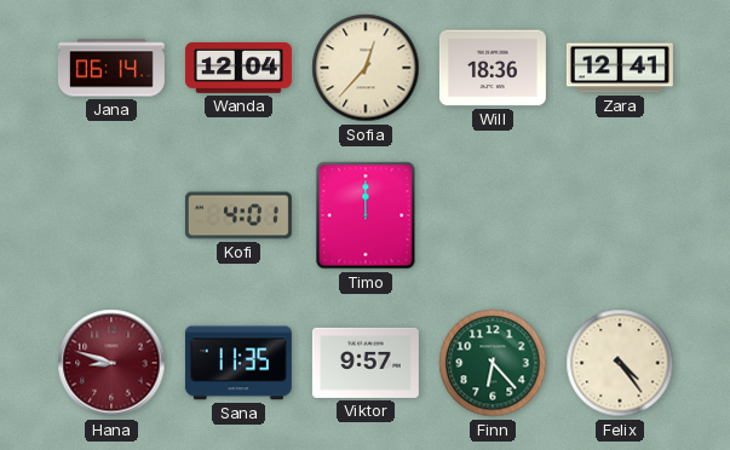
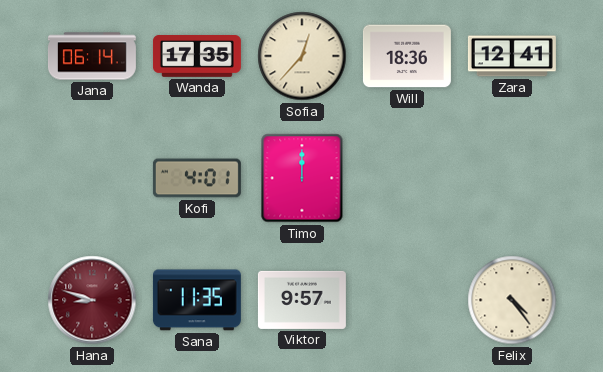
Wanda: 12:04 -> 17:35 (197, 57)
Finn: 6:23 -> none (493, 363)
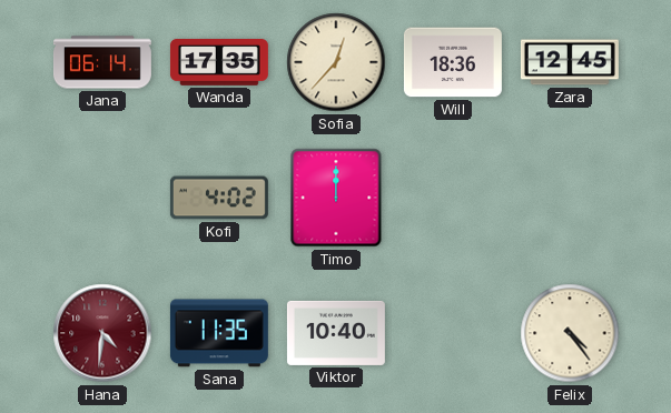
Zara: 12:41 -> 12:45 (570, 62)
Kofi: 4:01 -> 4:02 (219, 198)
Hana: 8:48 -> 4:31 (102, 333)
Viktor: 9:57 -> 10:40 (336, 333)
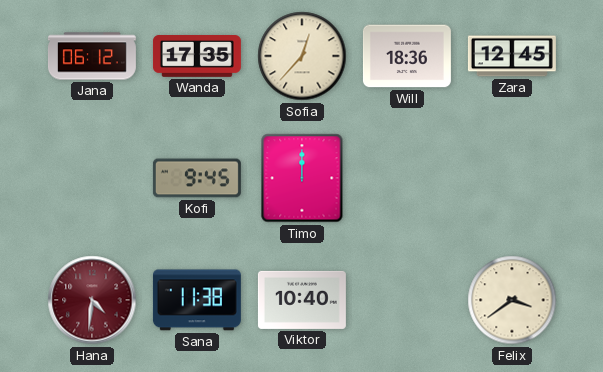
Jana: 06:14 -> 06:12 (92, 56)
Kofi: 4:02 -> 9:45 (197, 178)
Sana: 11:35 -> 11:38 (197, 300)
Felix: 4:24 -> 3:39 (512, 300)
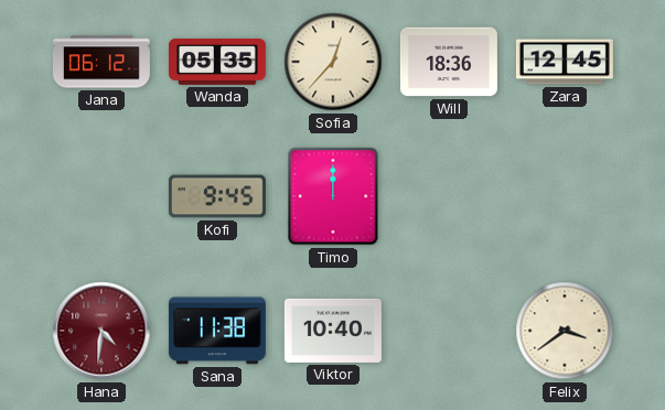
Wanda: 17:35 -> 05:35 (217, 63)
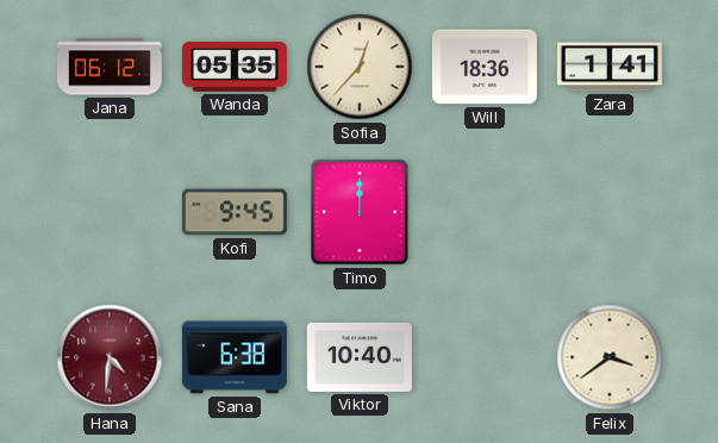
Zara: 12:45 -> 1:41 (610, 67)
Sana: 11:38 -> 6:38 (235, 357)
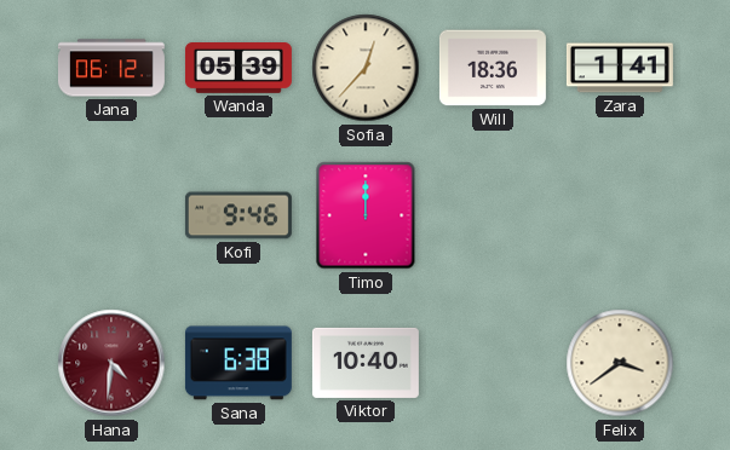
Wanda: 05:35 -> 05:39 (238, 69)
Kofi: 9:45 -> 9:46 (238, 215)
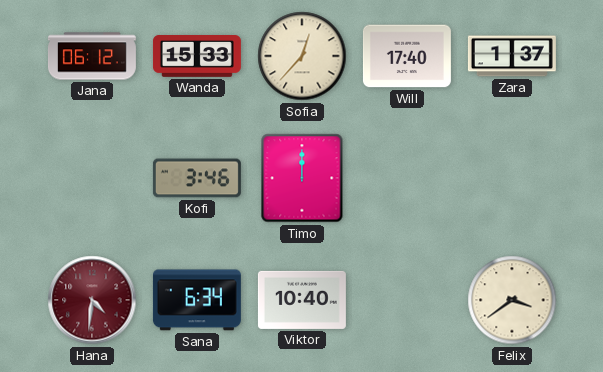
Wanda: 05:39 -> 15:33 (197, 57)
Will: 18:36 -> 17:40 (407, 56)
Zara: 1:41 -> 1:37 (512, 56)
Kofi: 9:46 -> 3:46 (197, 178)
Sana: 6:38 -> 6:34 (197, 300)
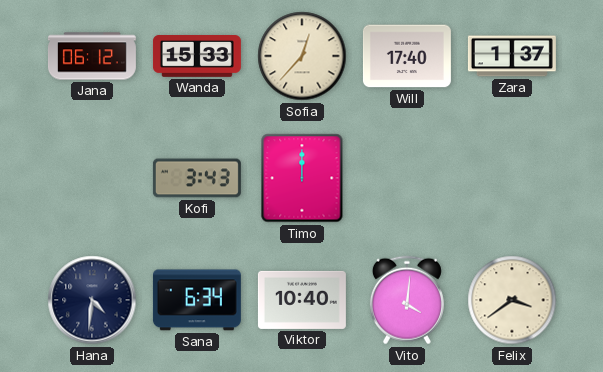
Kofi: 3:46 -> 3:43 (197, 178)
Hana dial: burgundy -> navy (92, 300)
Vito: none -> 4:01 (407, 300)
